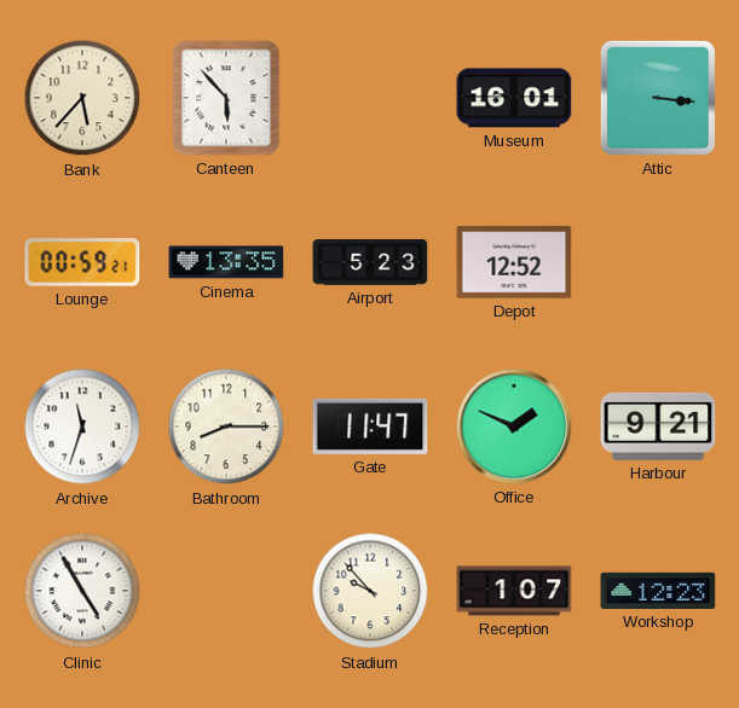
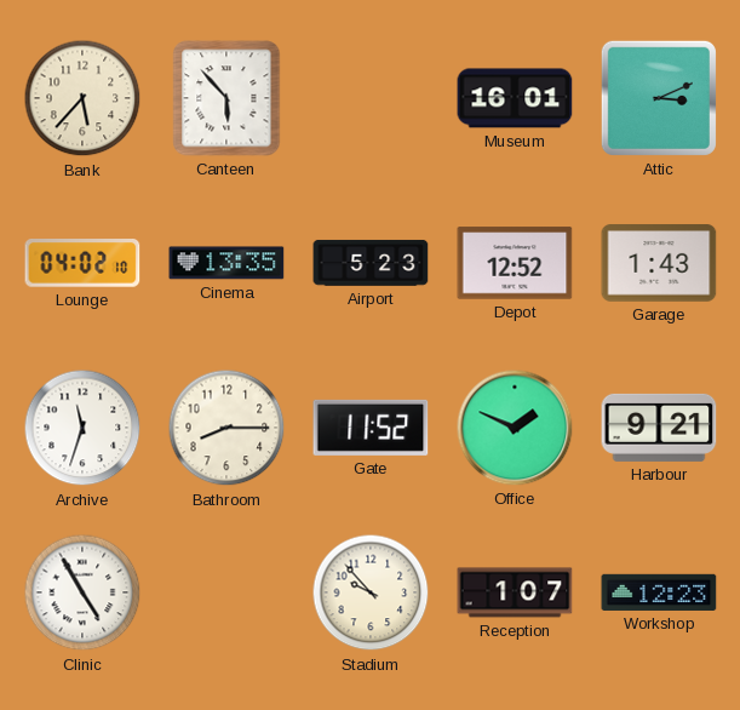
Attic: 3:16 -> 3:11 (659, 98)
Lounge: 00:59 -> 04:02 (82, 264)
Garage: none -> 1:43 (659, 263)
Gate: 11:47 -> 11:52 (371, 428)
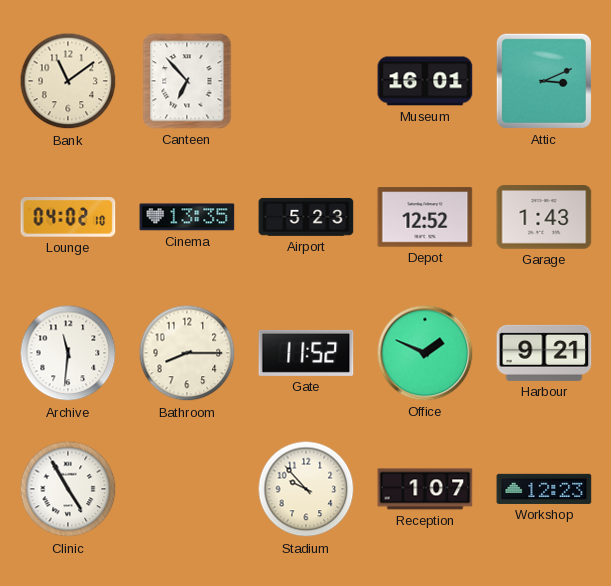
Bank: 5:37 -> 11:09 (68, 81)
Canteen: 5:53 -> 6:53 (187, 81)
Archive: 11:33 -> 11:31 (68, 353)
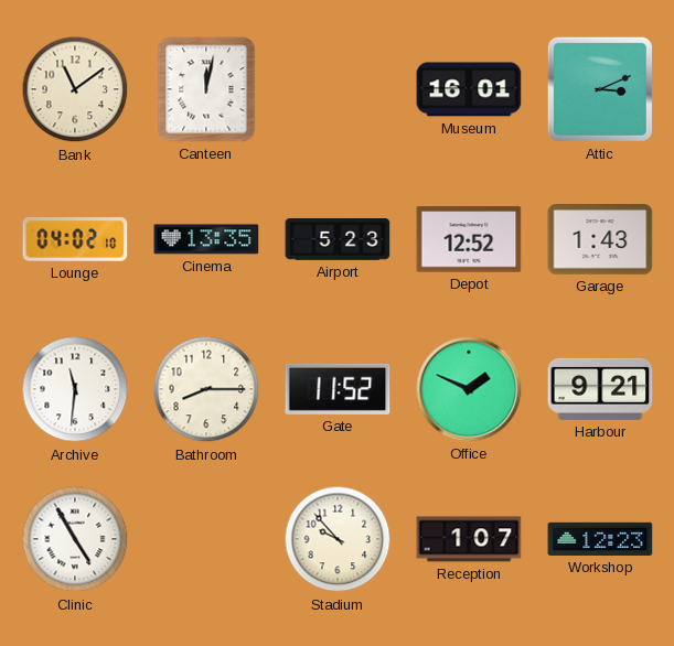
Canteen: 6:53 -> 12:02 (206, 89)
